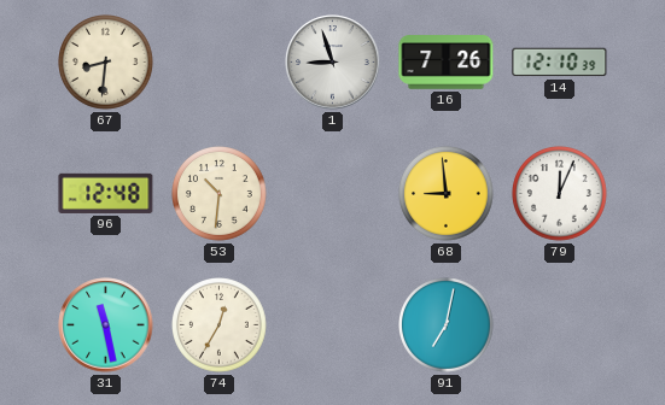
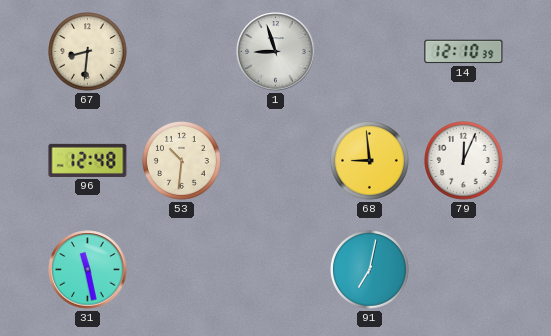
16: 7:26 -> none (447, 63)
74: 12:35 -> none (220, 325)
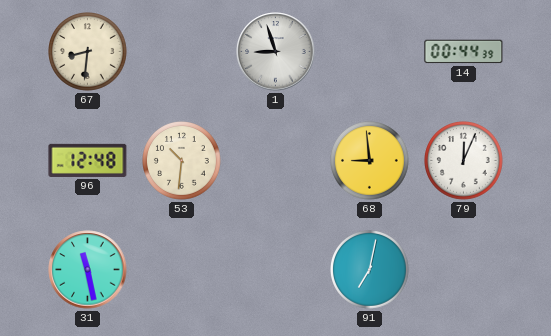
14: 12:10 -> 00:44 (464, 52)
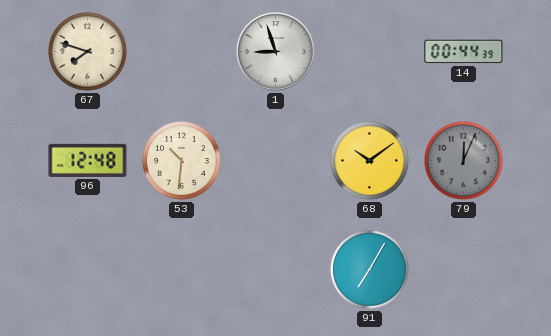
67: 8:31 -> 7:48 (88, 52)
68: 8:59 -> 10:09 (370, 161)
79 dial: white -> grey (464, 161)
31: 11:28 -> none (88, 270)
91: 7:02 -> 7:05 (370, 270)
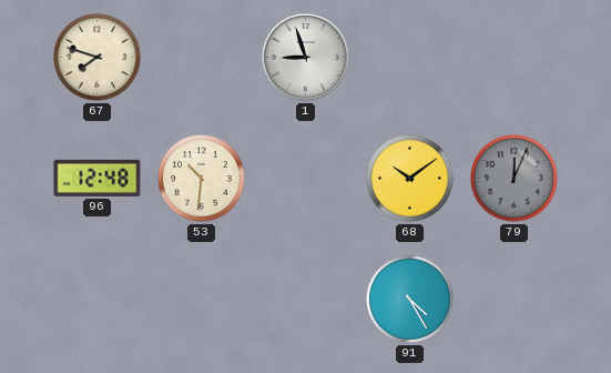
14: 00:44 -> none (464, 52)
91: 7:05 -> 4:25 (410, 300)
